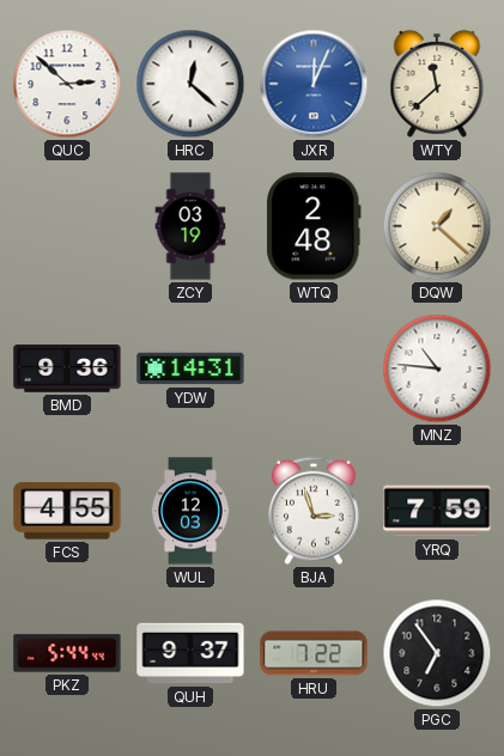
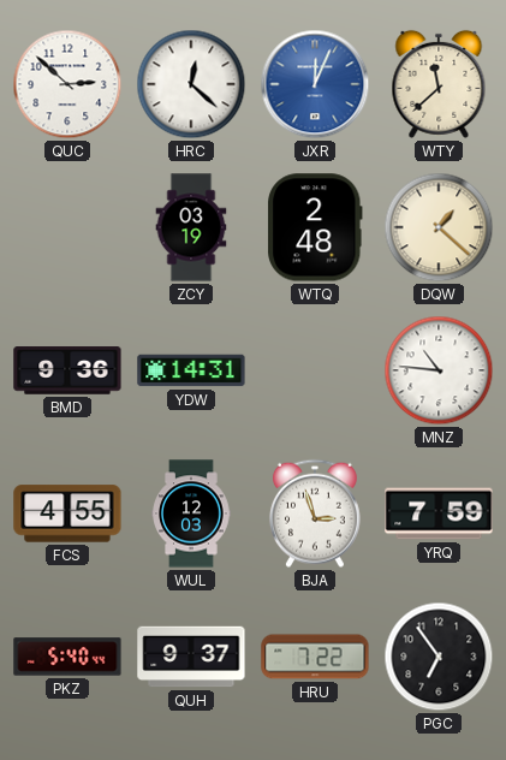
PKZ: 5:44 -> 5:40 (67, 657)
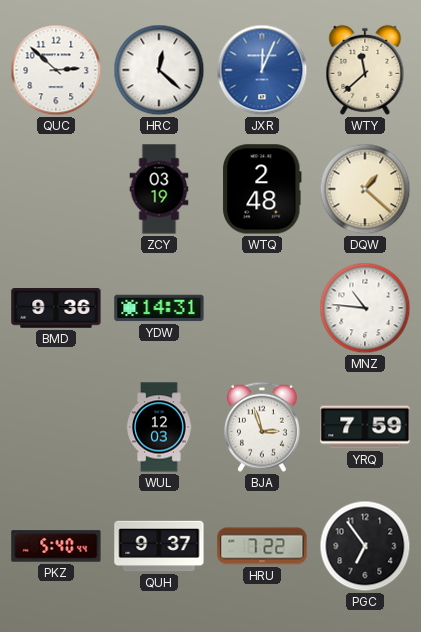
FCS: 4:55 -> none (67, 513)
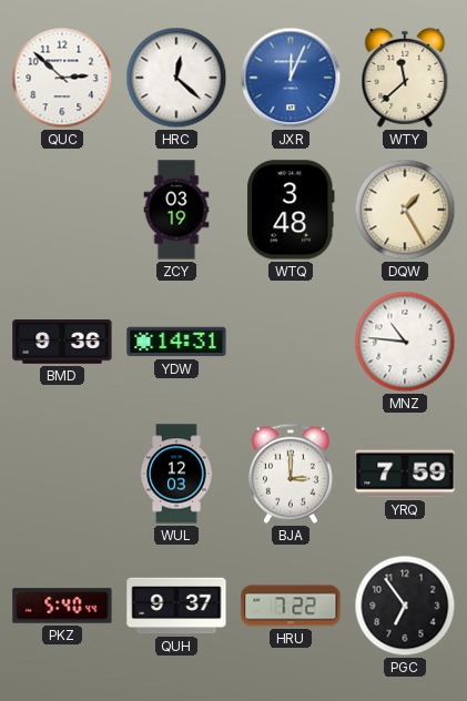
WTQ: 2:48 -> 3:48 (292, 210)
DQW: 1:22 -> 1:25 (405, 210)
BJA: 2:57 -> 3:00 (291, 474)
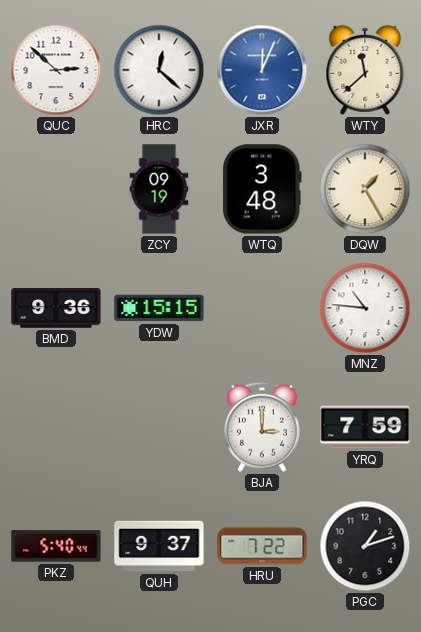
ZCY: 03:19 -> 09:19 (159, 189)
YDW: 14:31 -> 15:15 (159, 308)
WUL: 12:03 -> none (176, 474)
PGC: 6:54 -> 1:12 (365, 546)
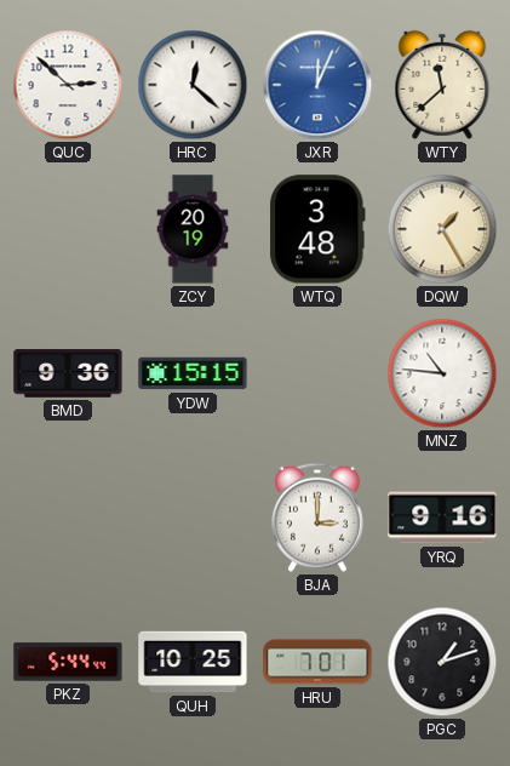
ZCY: 09:19 -> 20:19 (193, 229)
YRQ: 7:59 -> 9:16 (442, 518)
PKZ: 5:40 -> 5:44 (68, 662)
QUH: 9:37 -> 10:25 (193, 662)
HRU: 7:22 -> 7:01 (317, 662)
